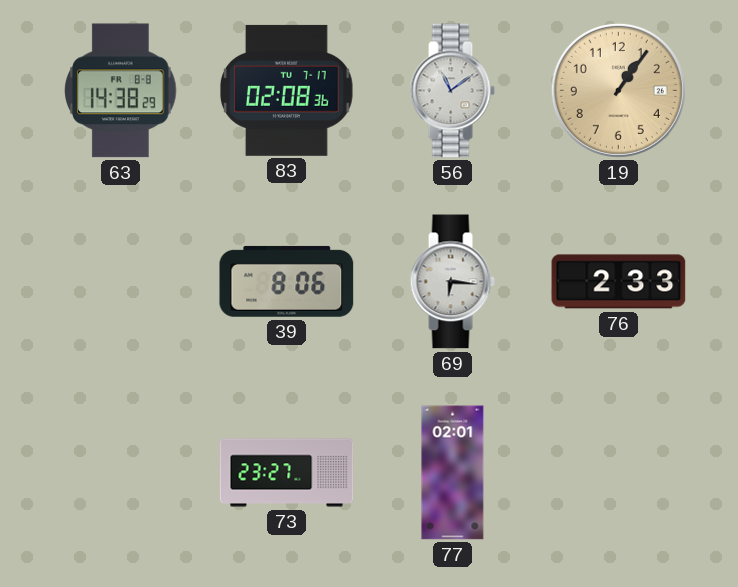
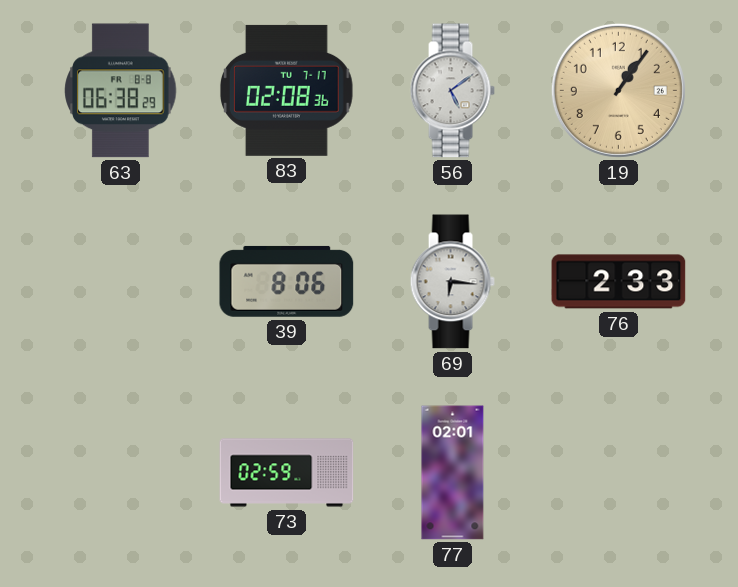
63: 14:38 -> 06:38 (121, 91)
56: 11:09 -> 5:09 (452, 91)
73: 23:27 -> 02:59 (287, 473)
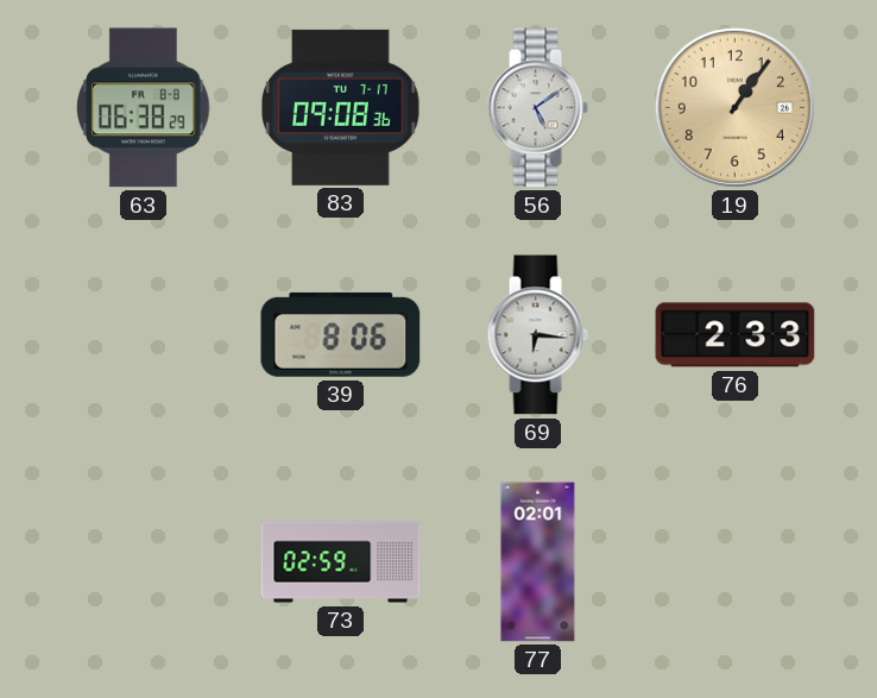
83: 02:08 -> 09:08 (340, 107)
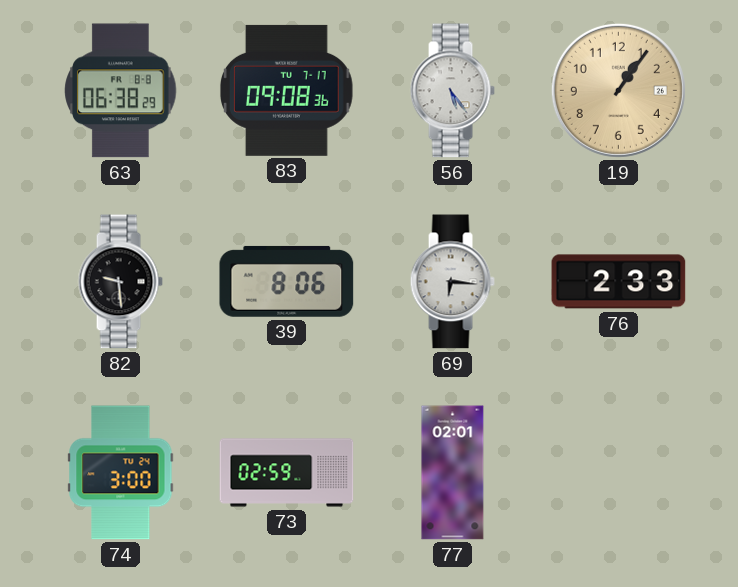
56: 5:09 -> 5:24 (452, 91)
82: none -> 9:29 (120, 282)
74: none -> 3:00 (121, 473)
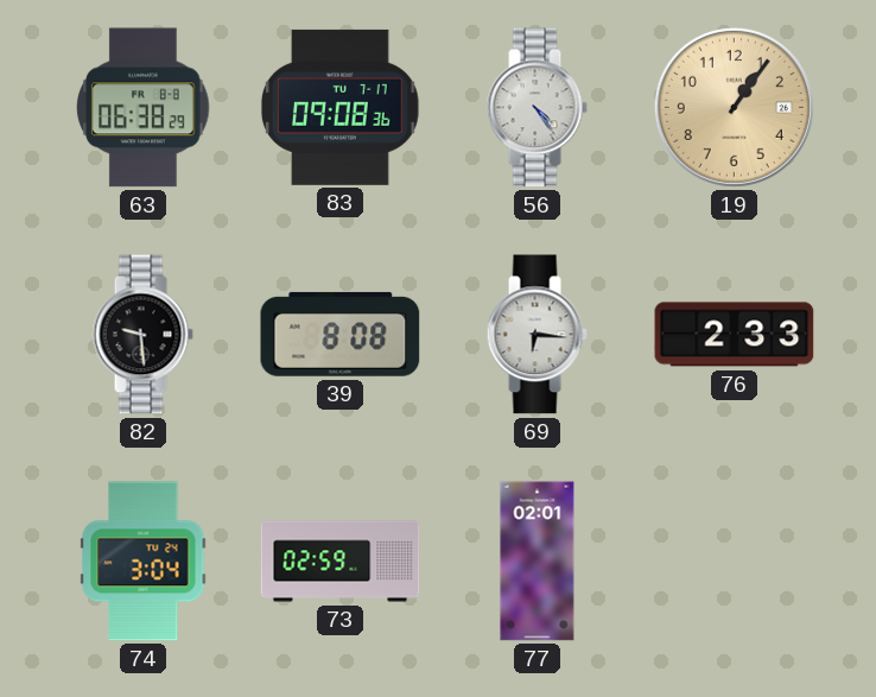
56: 5:24 -> 4:24 (537, 108)
39: 8:06 -> 8:08 (341, 334)
74: 3:00 -> 3:04 (144, 562)
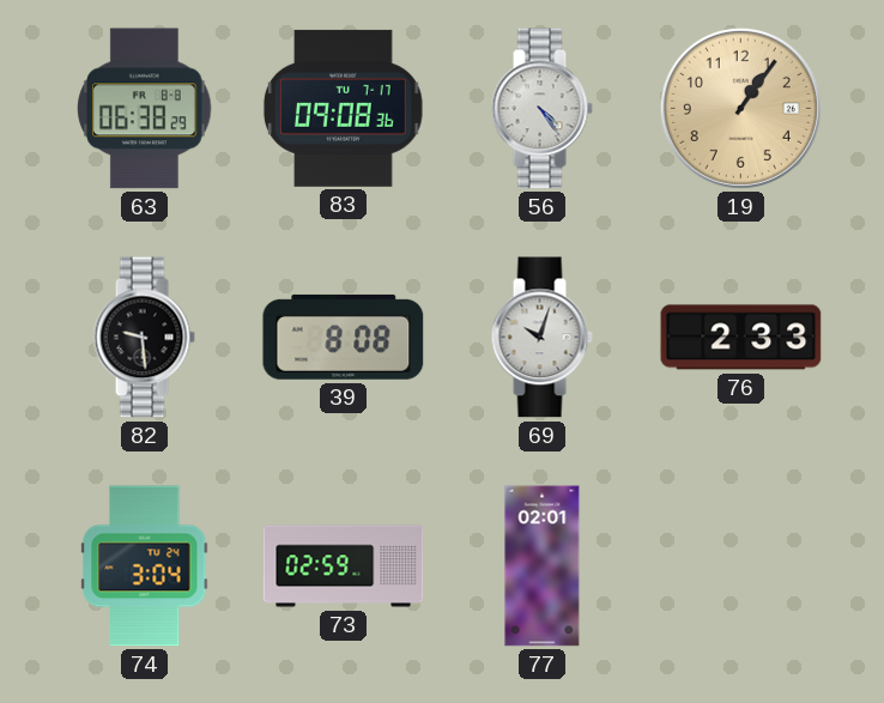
69: 6:16 -> 10:03 (541, 338)
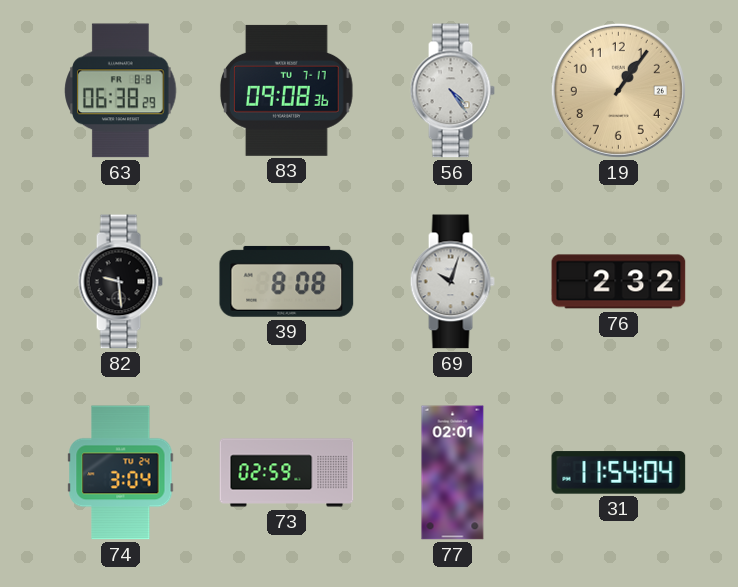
76: 2:33 -> 2:32 (619, 282)
31: none -> 11:54 (619, 473)
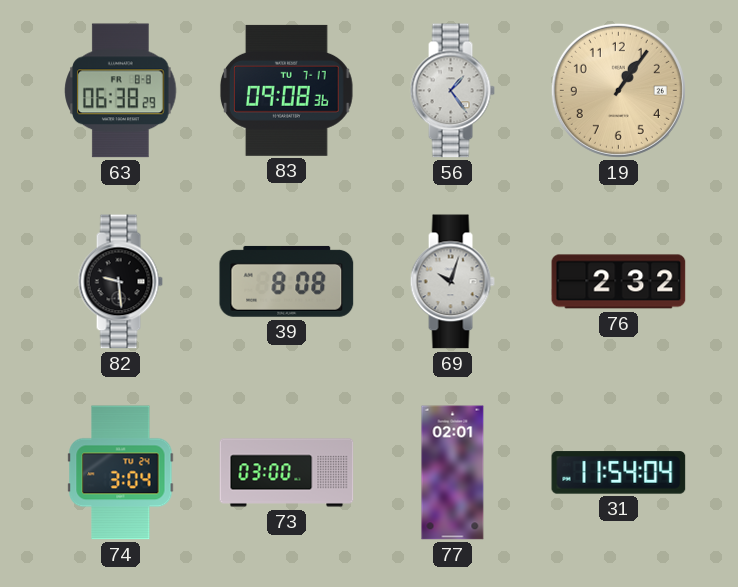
56: 4:24 -> 1:24 (452, 91)
73: 02:59 -> 03:00 (287, 473)
